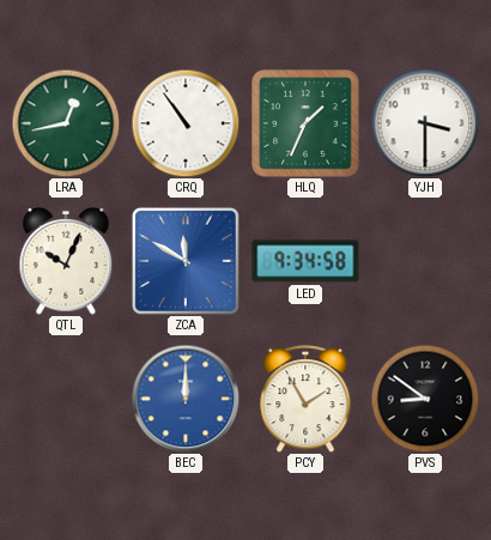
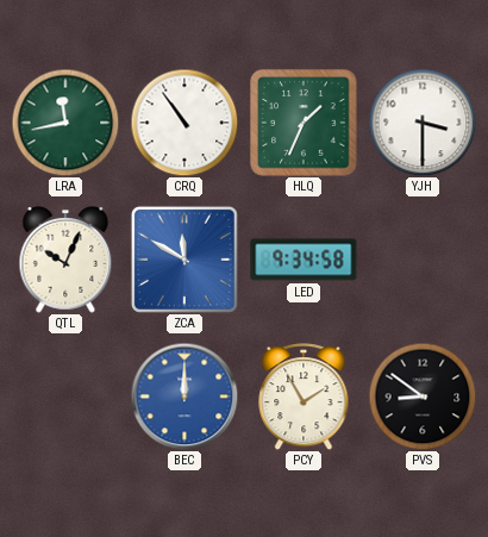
LRA: 12:43 -> 11:43 (65, 123)
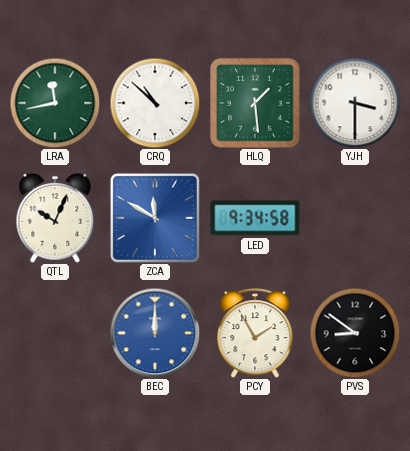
CRQ: 10:54 -> 10:52 (155, 103)
HLQ: 1:34 -> 1:29 (255, 103)
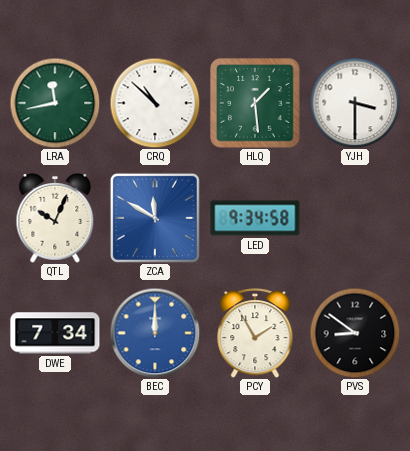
DWE: none -> 7:34 (55, 333)
